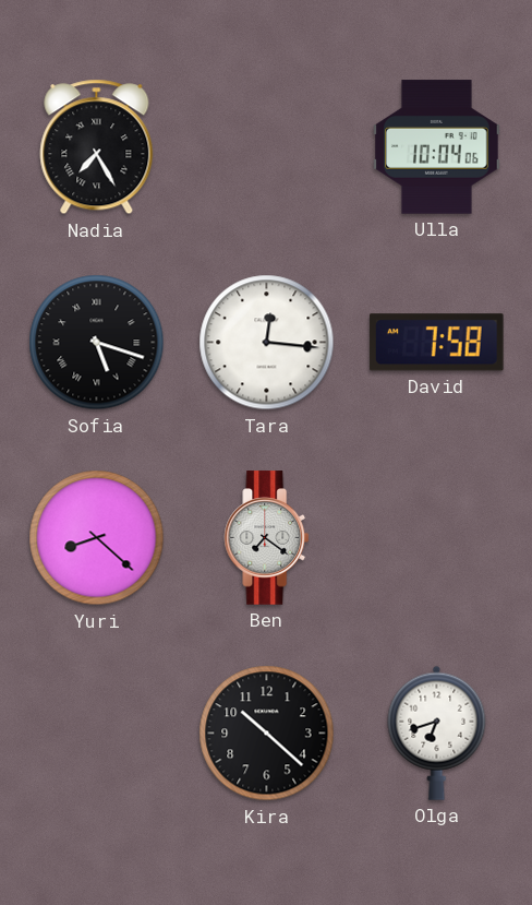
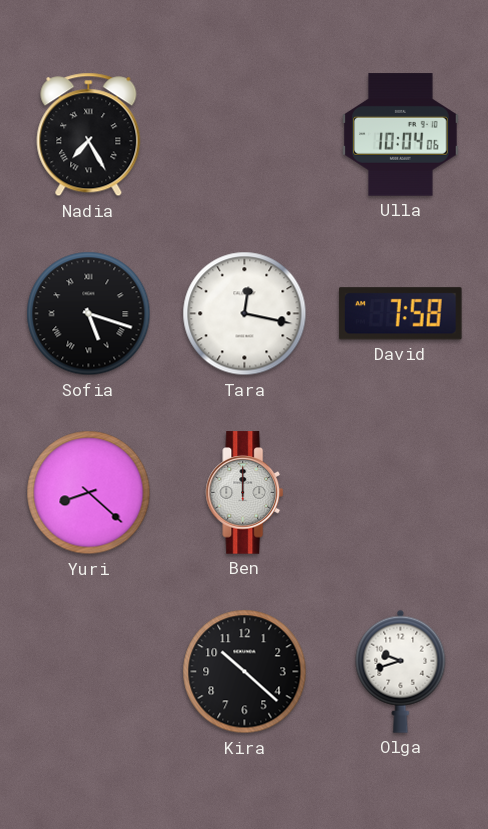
Tara: 12:16 -> 12:17 (245, 314)
Ben: 7:21 -> 12:00 (245, 493)
Olga: 6:42 -> 9:42 (401, 671)
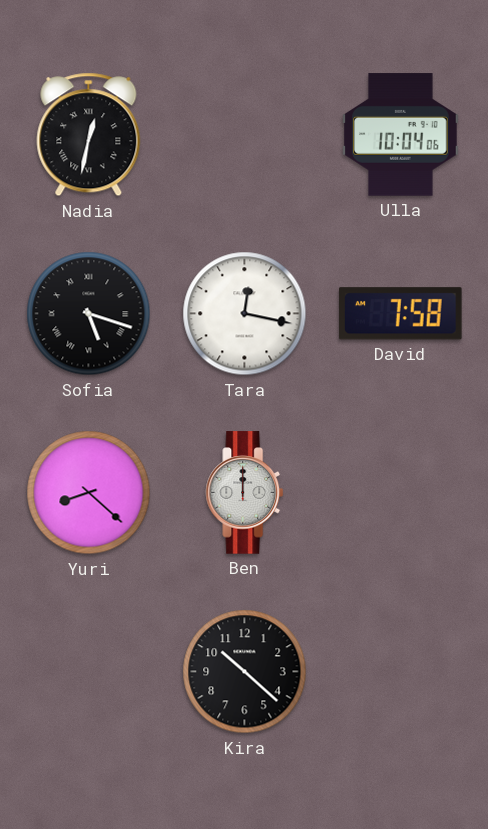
Nadia: 7:25 -> 12:32 (89, 135)
Olga: 9:42 -> none (401, 671)
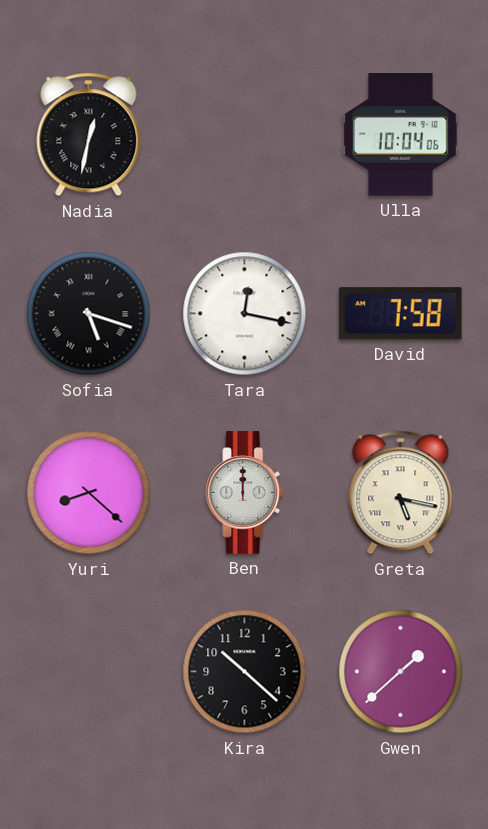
Greta: none -> 5:17 (401, 493)
Gwen: none -> 1:38 (401, 672)
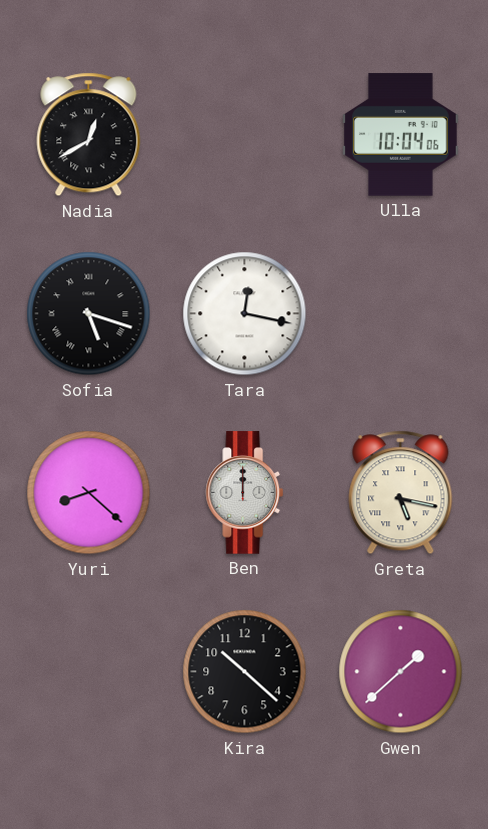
Nadia: 12:32 -> 12:40 (89, 135)
David: 7:58 -> none (400, 314)
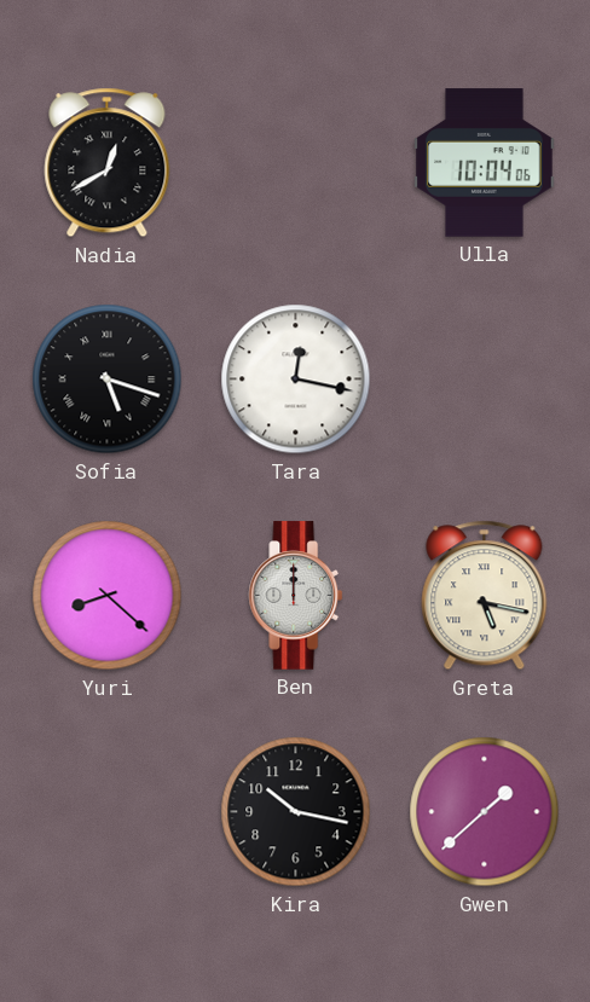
Kira: 10:22 -> 10:17 (296, 812)
